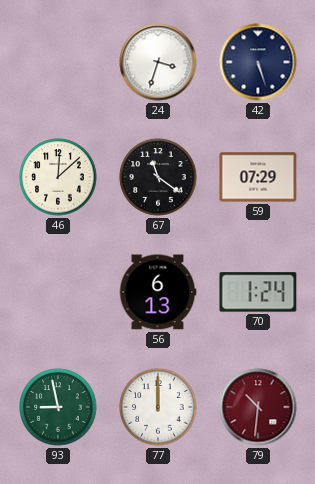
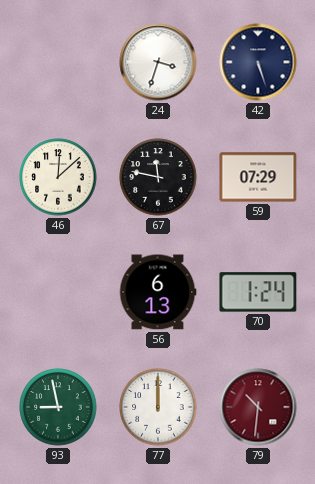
67: 11:21 -> 11:47 (158, 177)
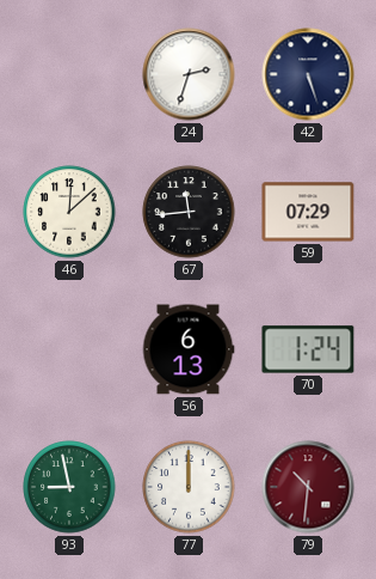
24: 3:33 -> 2:33 (189, 74)
67: 11:47 -> 11:44 (189, 212)
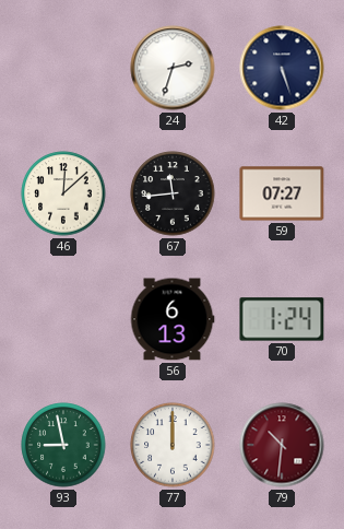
59: 07:29 -> 07:27 (282, 193)
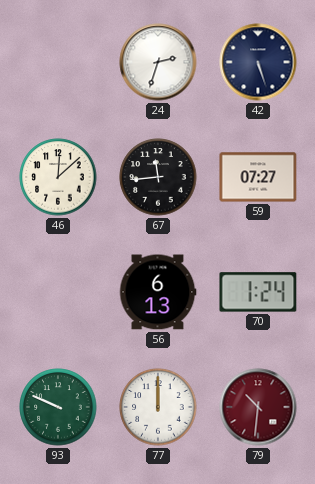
93: 8:58 -> 9:49 (58, 407)
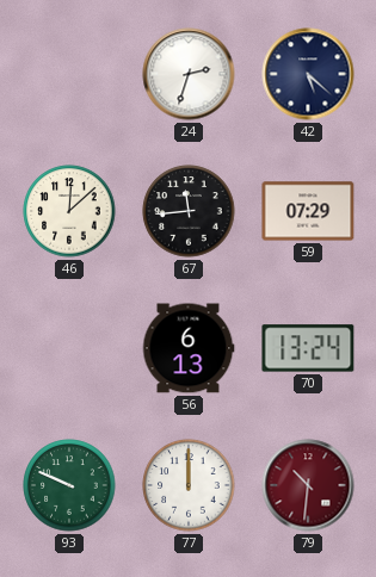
42: 5:27 -> 5:22 (308, 74)
59: 07:27 -> 07:29 (308, 211)
70: 1:24 -> 13:24 (308, 348)
